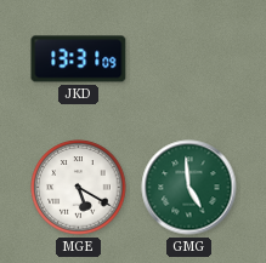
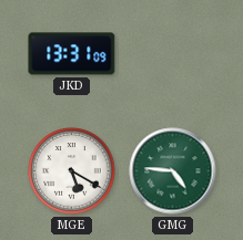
GMG: 4:59 -> 4:46 (173, 171)
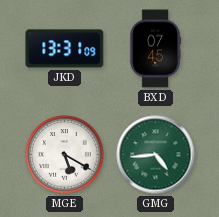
BXD: none -> 07:45 (155, 49)
GMG: 4:46 -> 4:44 (156, 155)
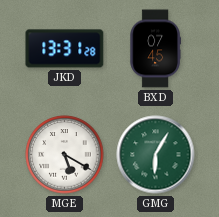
JKD: 13:31:09 -> 13:31:28 (65, 49)
GMG: 4:44 -> 6:05 (156, 155)
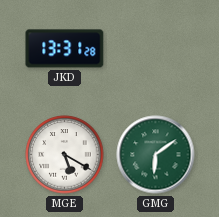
BXD: 07:45 -> none (155, 49)
GMG: 6:05 -> 6:09 (156, 155)
